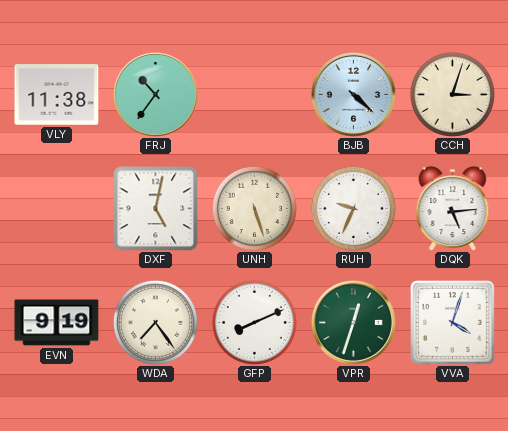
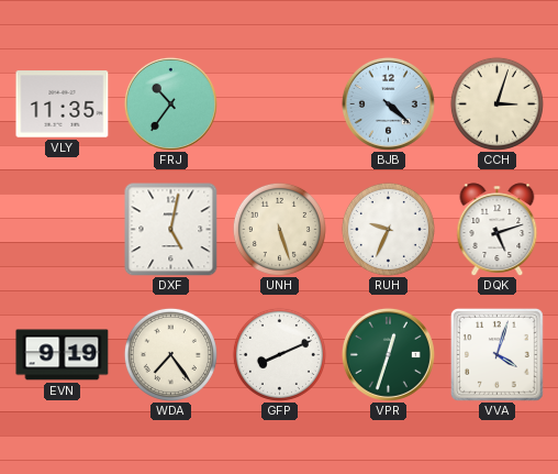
VLY: 11:38 -> 11:35 (63, 104)
DQK: 5:14 -> 5:12 (498, 230)
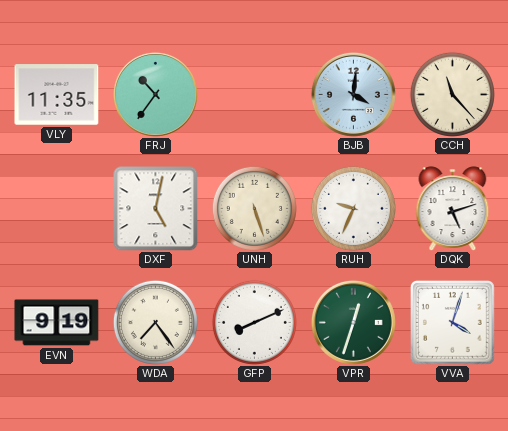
BJB: 4:22 -> 4:01 (353, 94)
CCH: 3:03 -> 11:23 (452, 94)
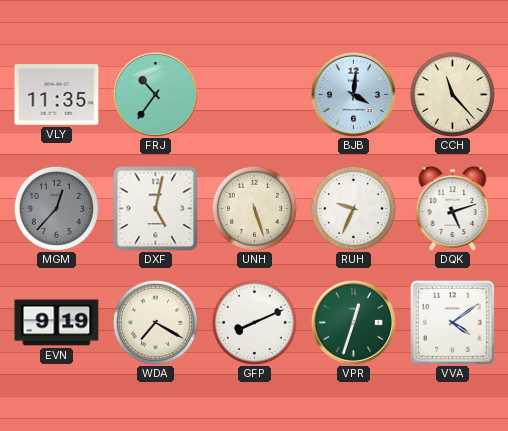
MGM: none -> 12:37 (56, 208)
WDA: 7:24 -> 7:20 (155, 322)
VVA: 4:03 -> 4:09 (452, 322)
